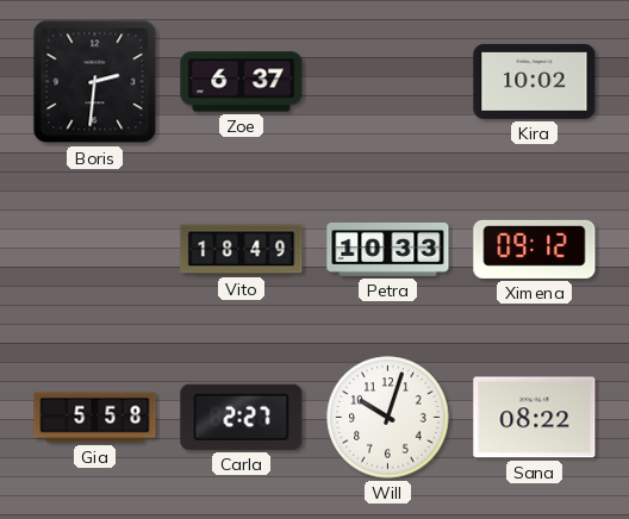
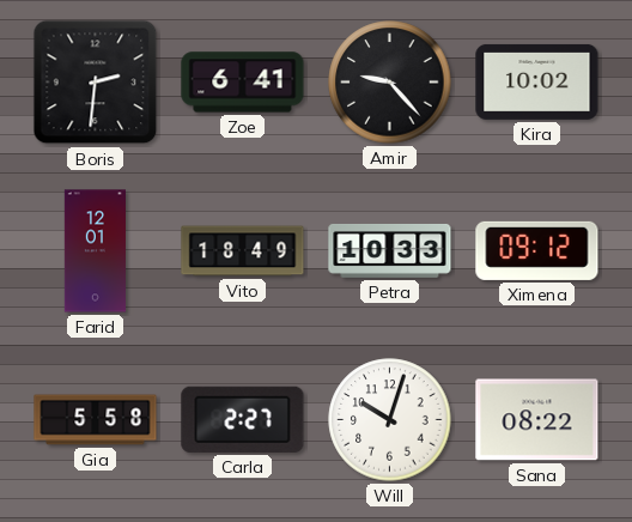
Zoe: 6:37 -> 6:41 (243, 83)
Amir: none -> 9:23 (390, 83)
Farid: none -> 12:01 (95, 251)
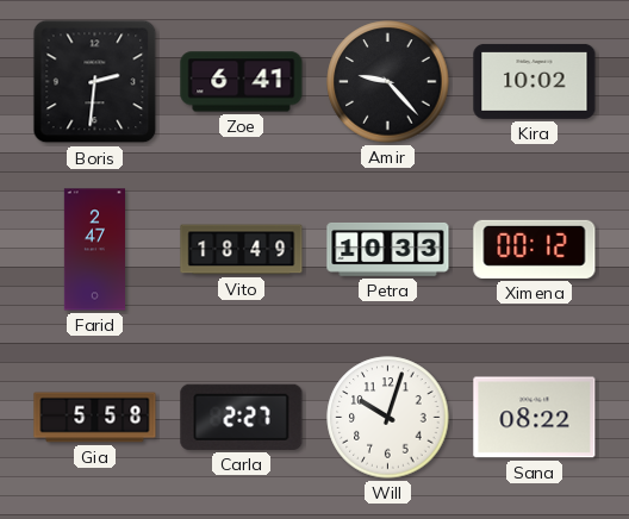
Farid: 12:01 -> 2:47 (94, 250)
Ximena: 09:12 -> 00:12 (535, 249)
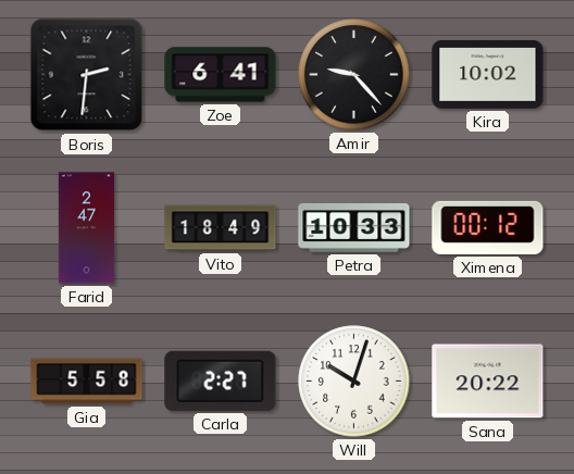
Sana: 08:22 -> 20:22 (488, 382)
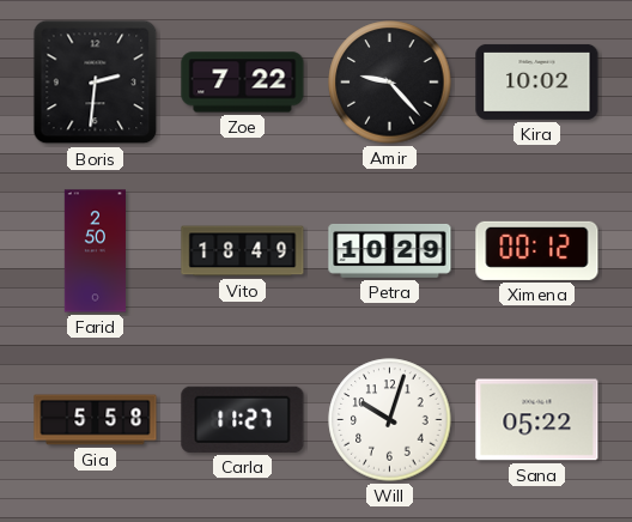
Zoe: 6:41 -> 7:22 (243, 83)
Farid: 2:47 -> 2:50 (95, 251)
Petra: 10:33 -> 10:29 (390, 251)
Carla: 2:27 -> 11:27 (243, 419)
Sana: 20:22 -> 05:22 (537, 420)
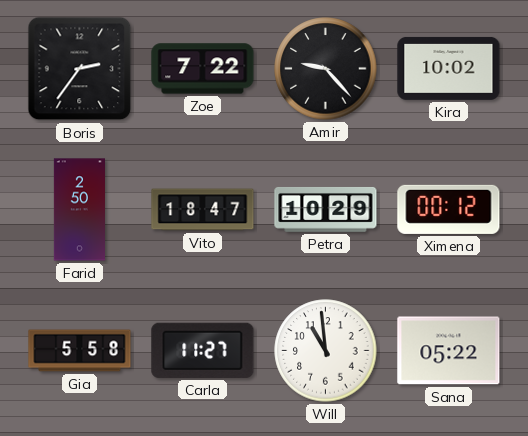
Boris: 2:31 -> 2:36 (80, 69)
Vito: 18:49 -> 18:47 (203, 210)
Will: 10:03 -> 10:59 (326, 351)
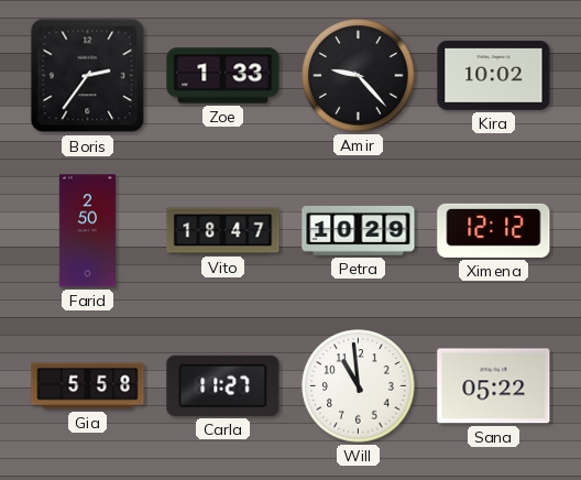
Zoe: 7:22 -> 1:33 (223, 76)
Ximena: 00:12 -> 12:12 (494, 230)
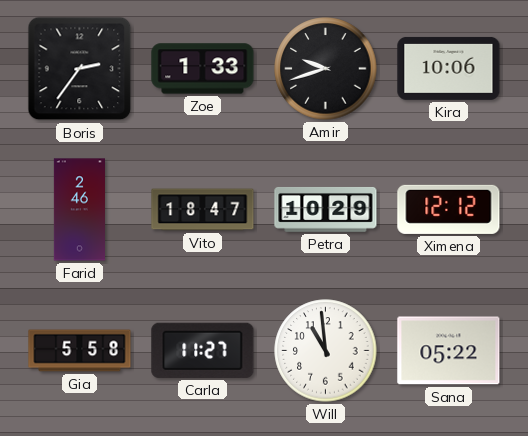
Amir: 9:23 -> 9:42 (326, 69)
Kira: 10:02 -> 10:06 (449, 68)
Farid: 2:50 -> 2:46 (79, 210)
